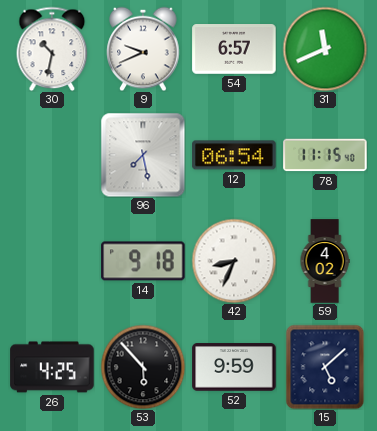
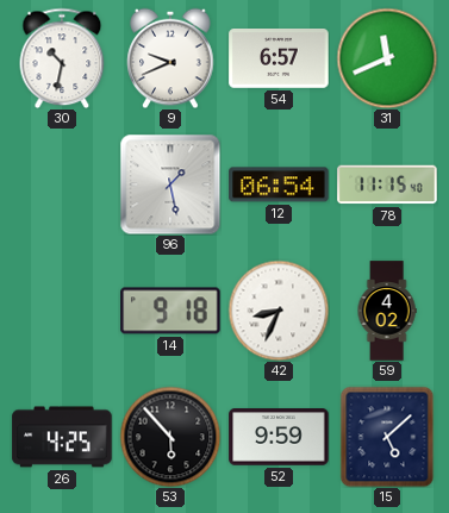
96: 7:28 -> 1:28 (170, 184)
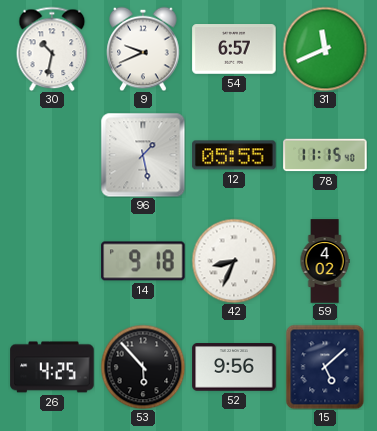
12: 06:54 -> 05:55 (234, 155)
52: 9:59 -> 9:56 (234, 367)
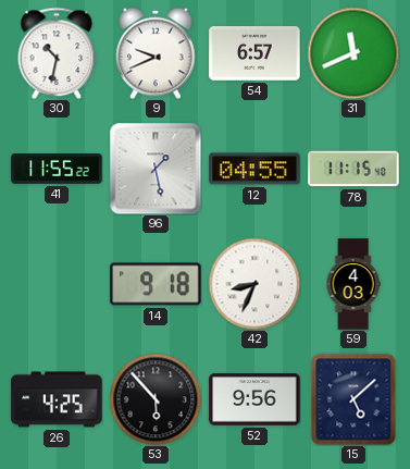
41: none -> 11:55 (57, 169)
12: 05:55 -> 04:55 (254, 169)
59: 4:02 -> 4:03 (353, 284)
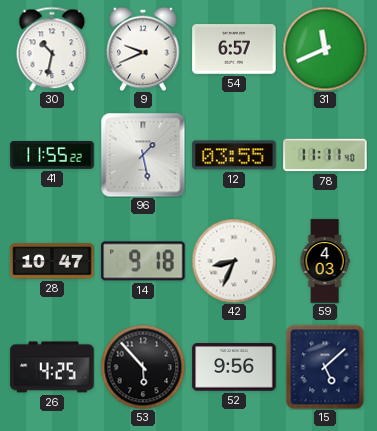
12: 04:55 -> 03:55 (234, 155)
78: 11:15 -> 11:11 (325, 155)
28: none -> 10:47 (52, 261)
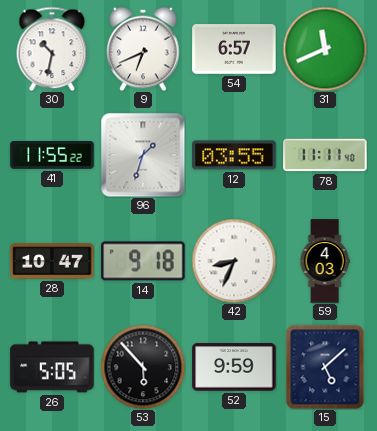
9: 9:41 -> 6:41 (143, 49)
96: 1:28 -> 1:33 (143, 155)
26: 4:25 -> 5:05 (52, 367)
52: 9:56 -> 9:59 (234, 367)
